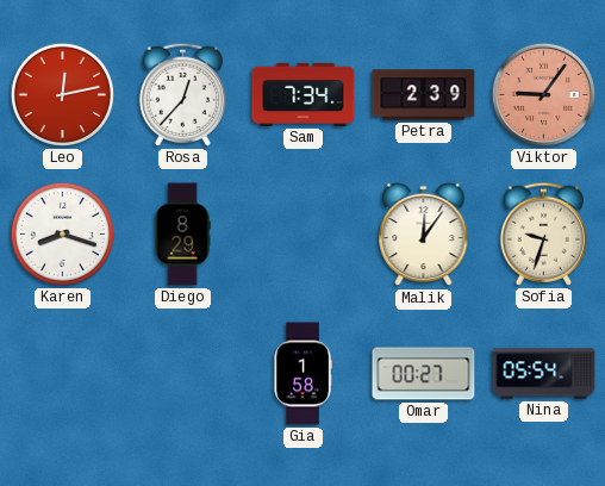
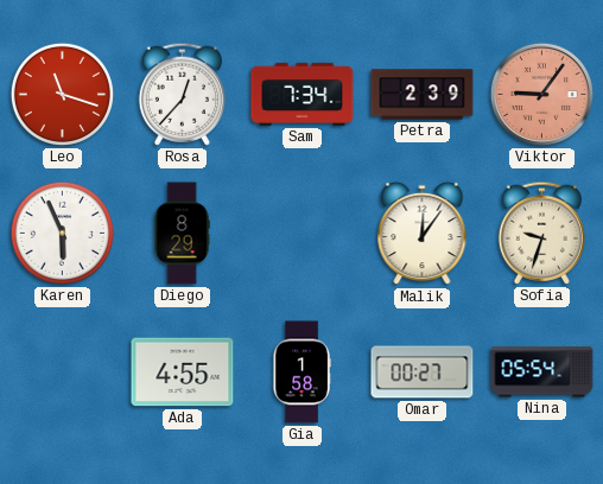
Leo: 12:13 -> 11:18 (62, 94)
Karen: 8:18 -> 5:56 (62, 233)
Ada: none -> 4:55 (183, 372)
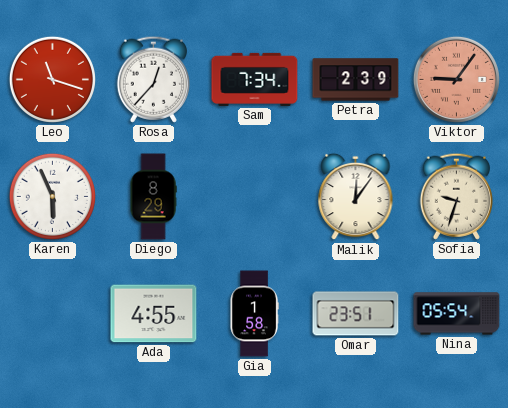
Omar: 00:27 -> 23:51 (356, 314)
